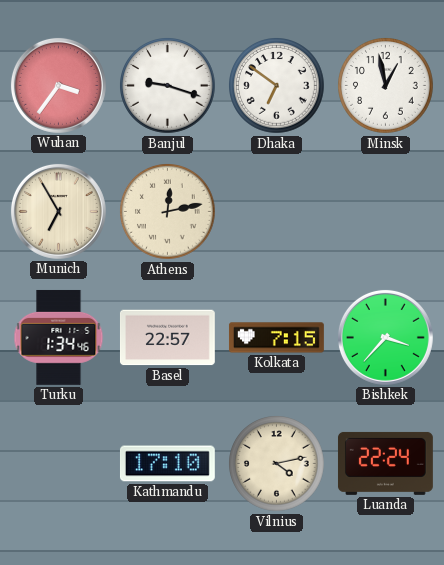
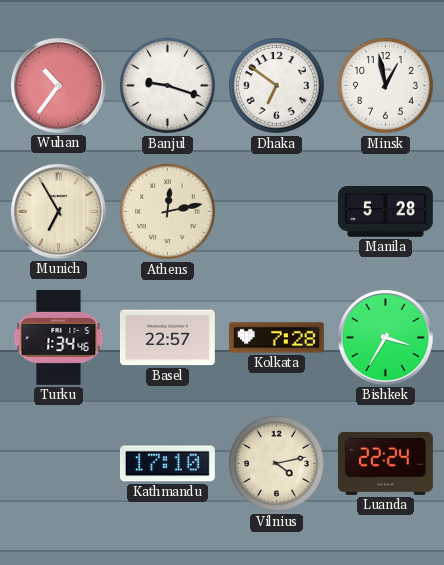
Wuhan: 3:36 -> 10:36 (58, 85)
Manila: none -> 5:28 (385, 212)
Kolkata: 7:15 -> 7:28 (276, 338)
Bishkek: 3:37 -> 3:35 (385, 337)
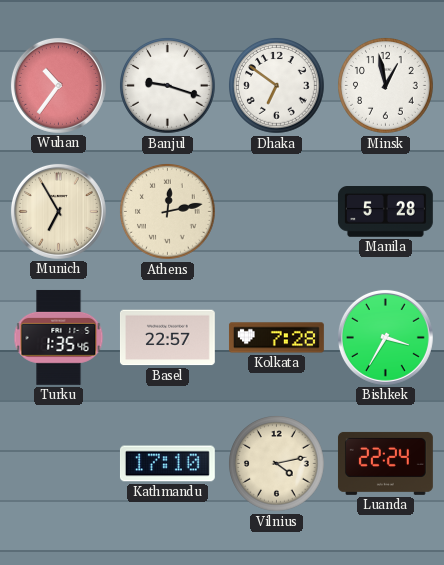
Turku: 1:34 -> 1:35 (59, 337)
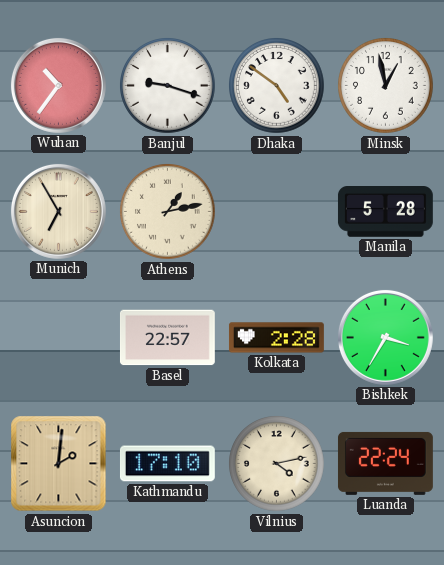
Dhaka: 6:51 -> 4:51 (277, 86)
Athens: 12:13 -> 1:13 (168, 212)
Turku: 1:35 -> none (59, 337)
Kolkata: 7:28 -> 2:28 (276, 338)
Asuncion: none -> 2:01 (59, 464)
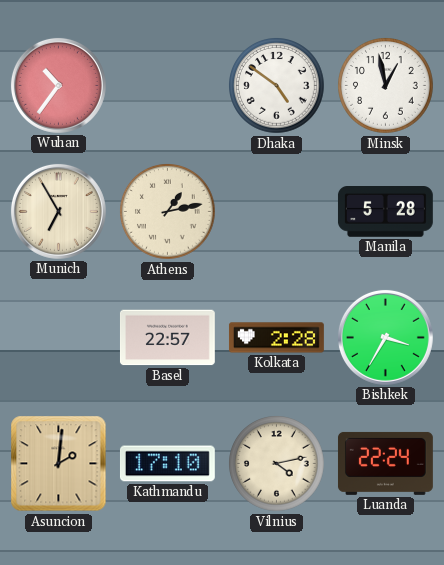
Banjul: 9:18 -> none (168, 86)
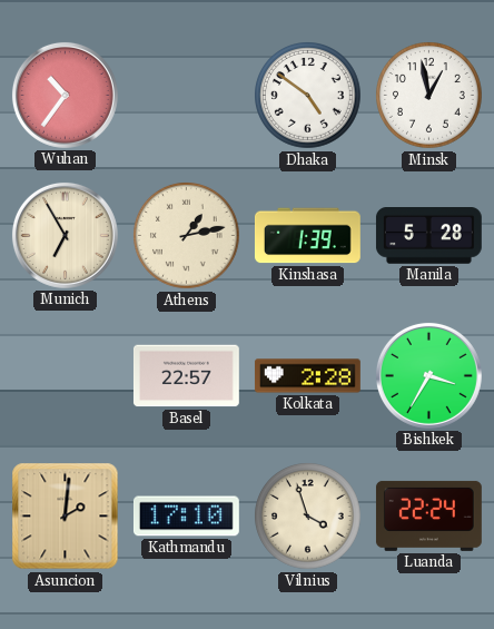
Kinshasa: none -> 1:39 (307, 236)
Vilnius: 4:13 -> 3:57 (308, 517)
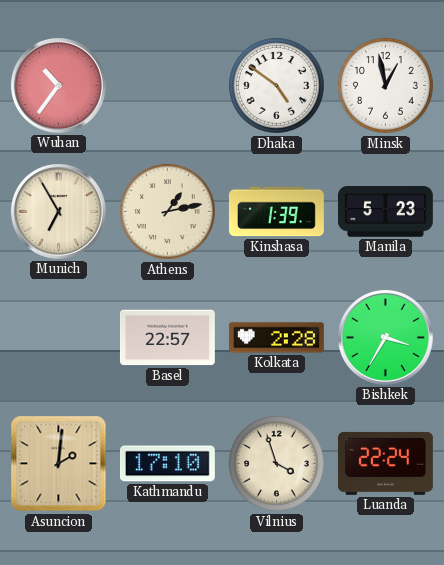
Manila: 5:28 -> 5:23 (385, 212)
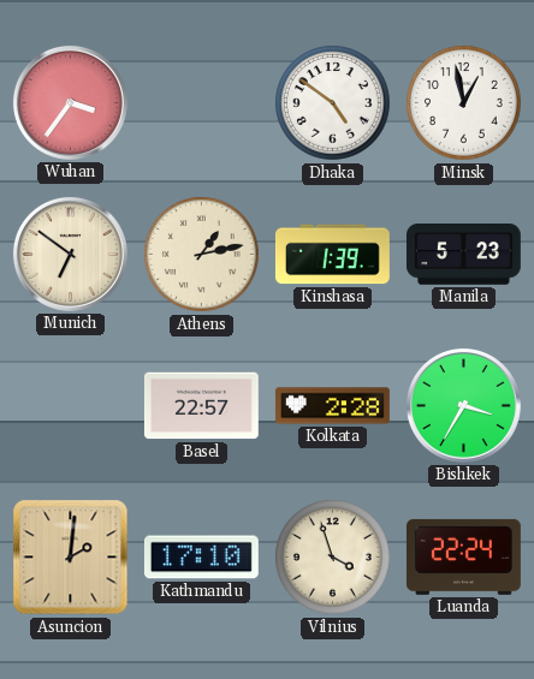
Wuhan: 10:36 -> 3:36 (70, 102)
Munich: 6:55 -> 6:51 (70, 254)
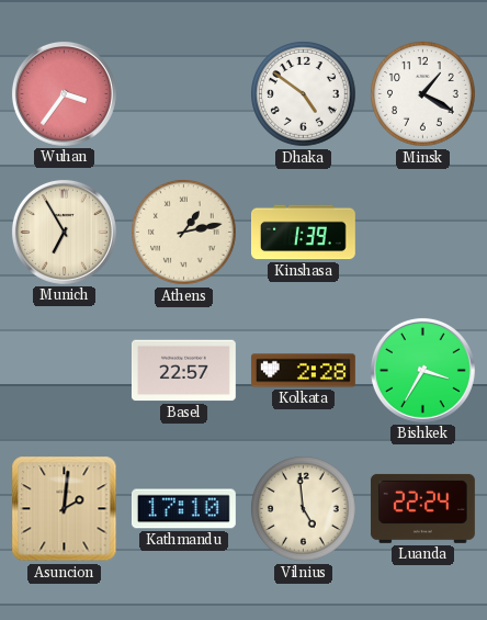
Minsk: 12:58 -> 1:20 (423, 94)
Munich: 6:51 -> 6:55 (64, 232)
Manila: 5:23 -> none (463, 255)
Vilnius: 3:57 -> 4:59 (304, 509)
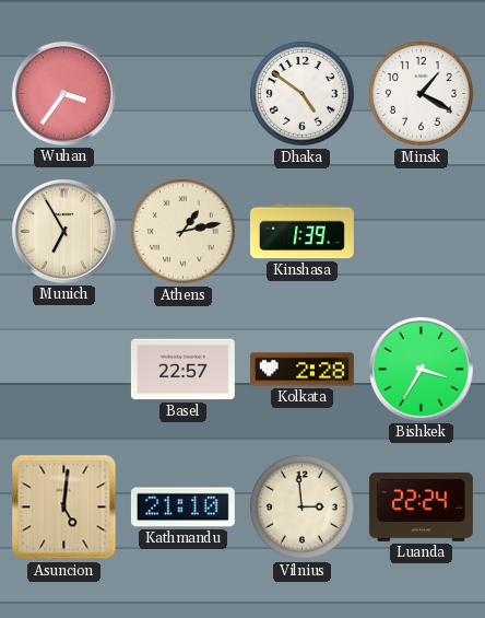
Asuncion: 2:01 -> 5:01 (64, 508)
Kathmandu: 17:10 -> 21:10 (182, 508)
Vilnius: 4:59 -> 2:59 (303, 508)
